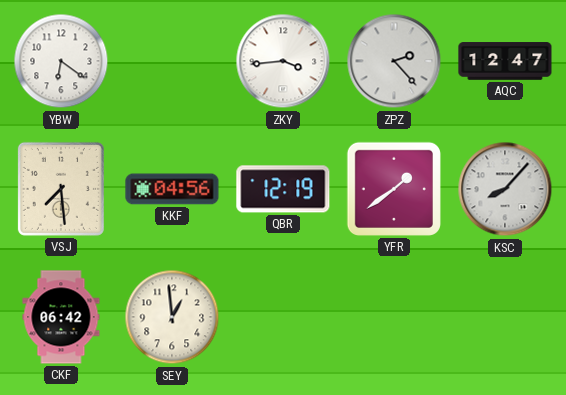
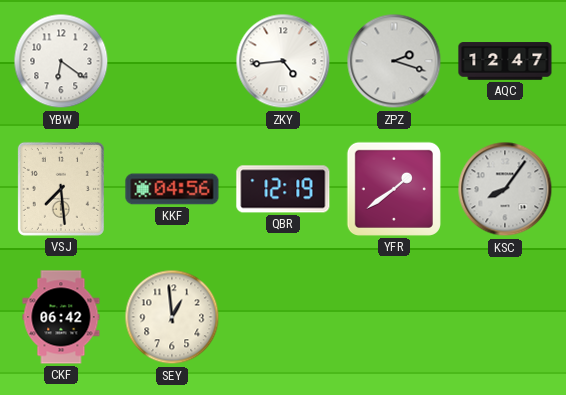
ZKY: 3:44 -> 4:44 (283, 61)
ZPZ: 2:23 -> 2:18 (394, 61)
KSC: 8:07 -> 8:06 (505, 189)
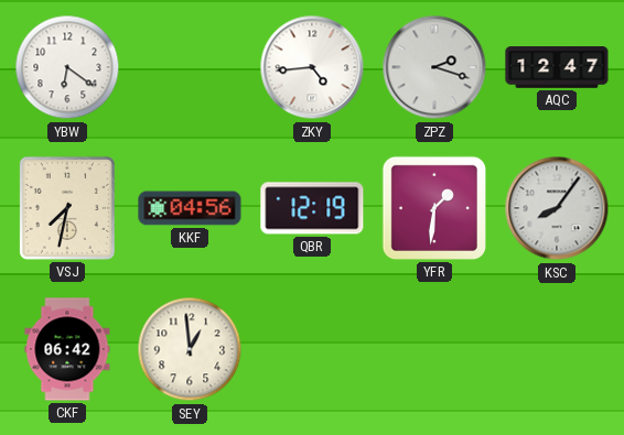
VSJ: 7:29 -> 7:32 (67, 208)
YFR: 1:39 -> 1:31 (434, 208)
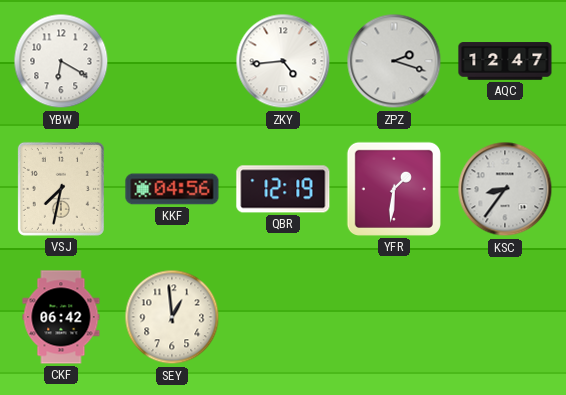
YBW: 6:21 -> 6:20 (61, 61)
KSC: 8:06 -> 8:36 (505, 189)
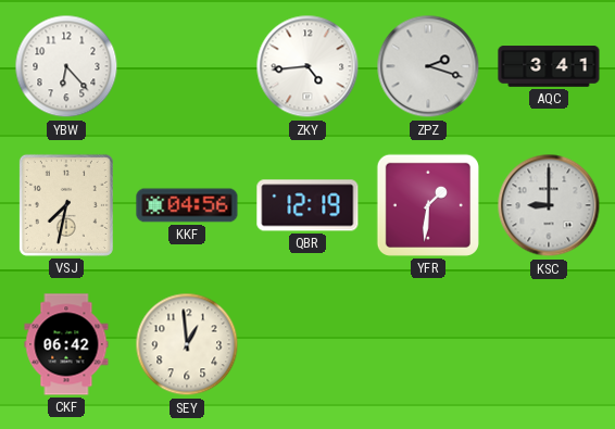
YBW: 6:20 -> 6:23 (66, 66)
AQC: 12:47 -> 3:41 (549, 66)
KSC: 8:36 -> 9:00 (549, 205)
